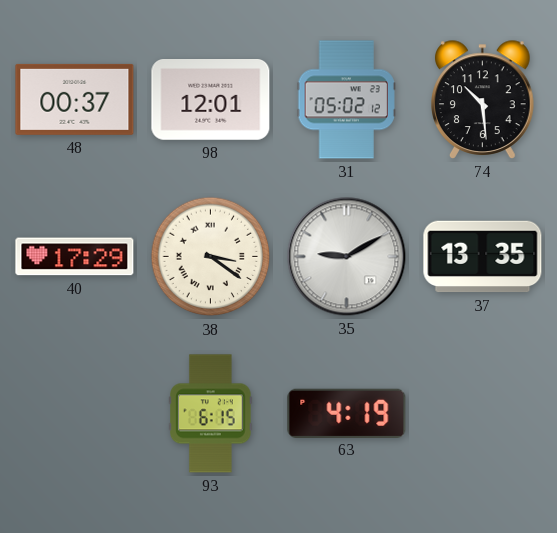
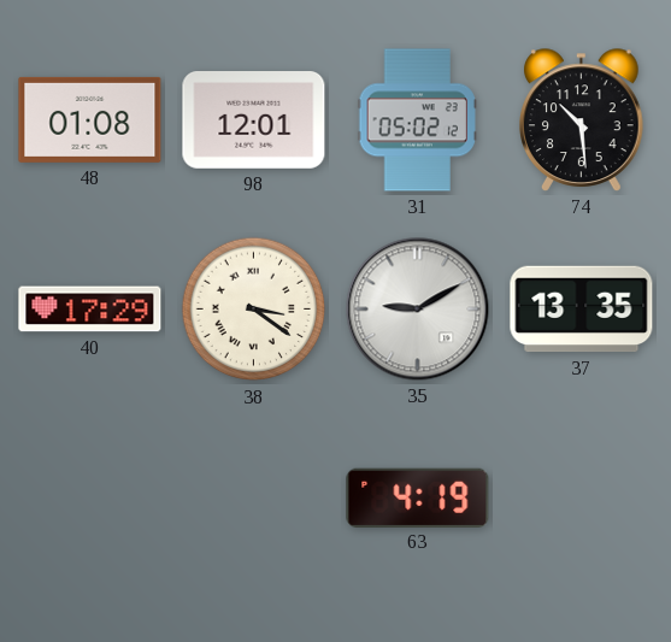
48: 00:37 -> 01:08 (90, 119)
93: 6:15 -> none (211, 414)
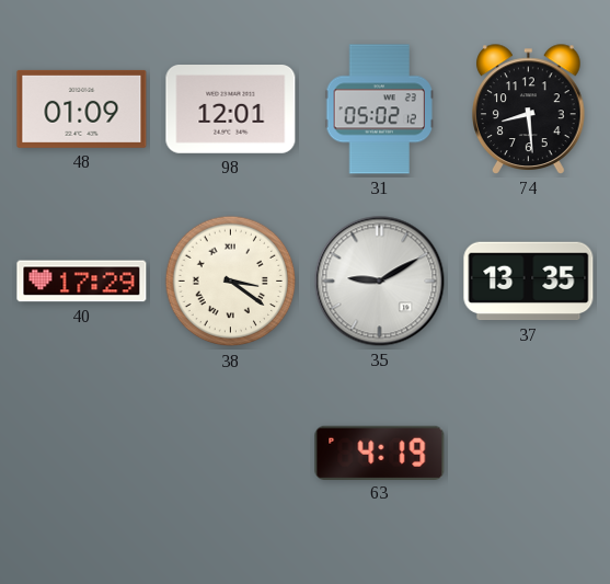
48: 01:08 -> 01:09 (82, 108)
74: 10:29 -> 8:29 (529, 110)
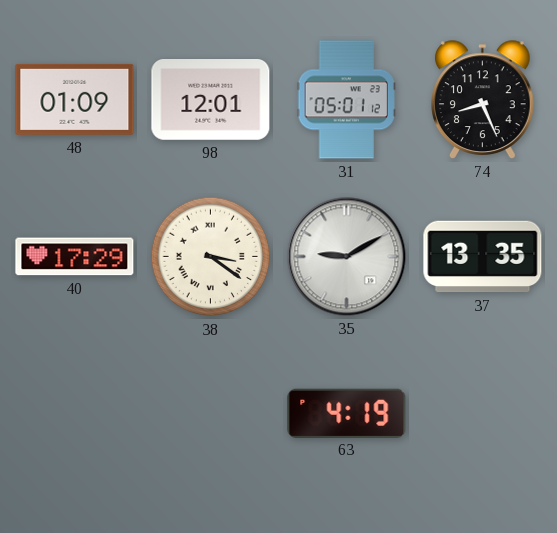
31: 05:02 -> 05:01 (346, 100)
74: 8:29 -> 8:26 (483, 100)
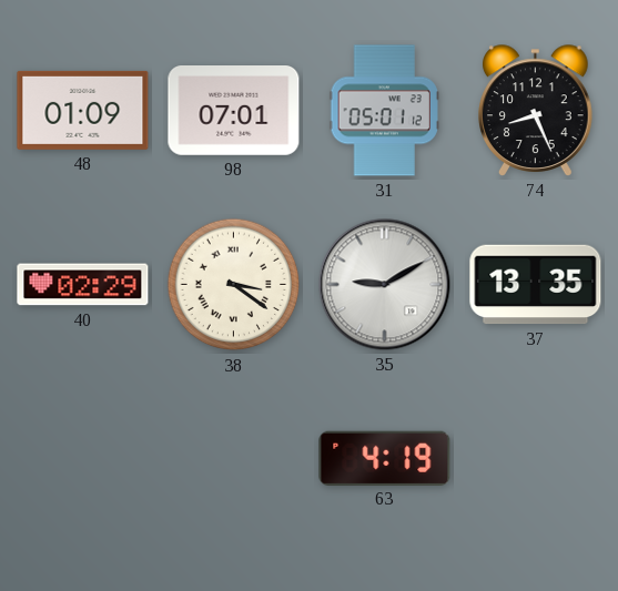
98: 12:01 -> 07:01 (234, 111)
40: 17:29 -> 02:29 (83, 285)
